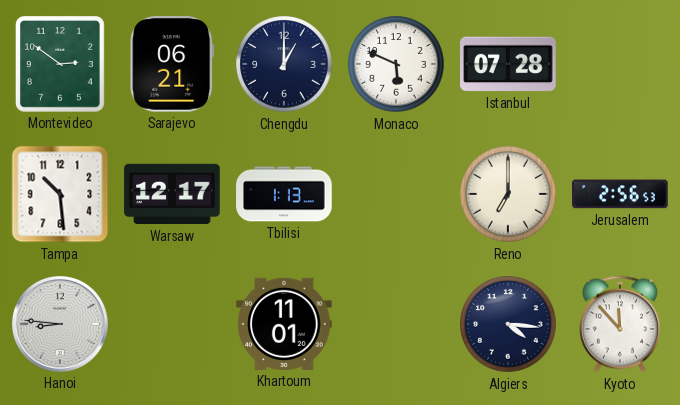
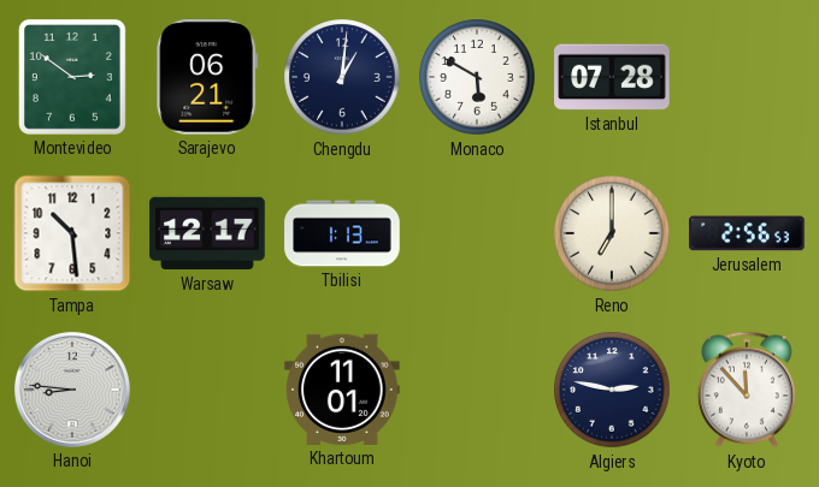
Chengdu: 1:00 -> 1:01 (342, 77)
Monaco: 5:49 -> 5:50 (477, 77)
Algiers: 4:16 -> 2:47 (612, 390)
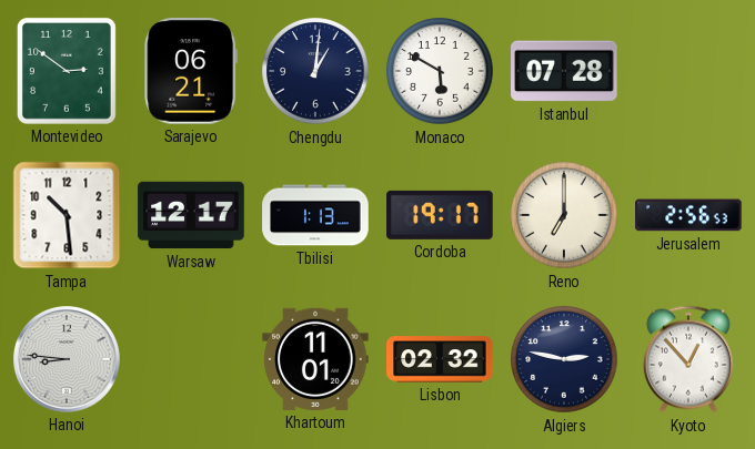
Cordoba: none -> 19:17 (440, 215)
Lisbon: none -> 02:32 (440, 359)
Kyoto: 11:53 -> 12:53 (688, 359)
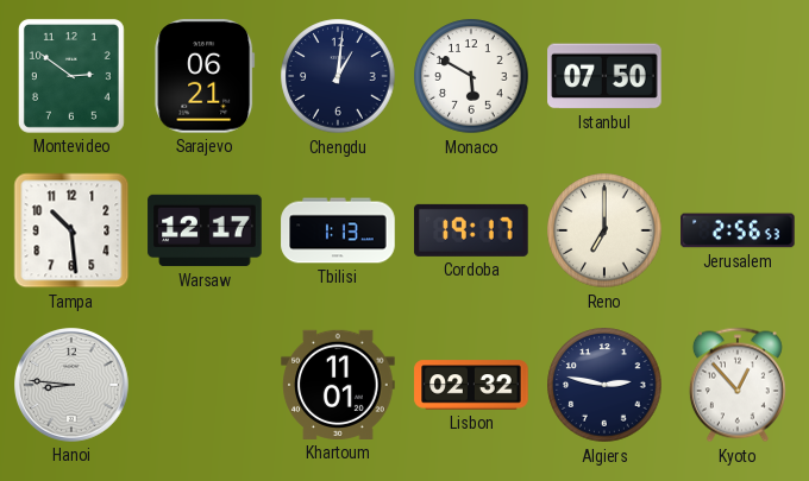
Istanbul: 07:28 -> 07:50 (604, 76)
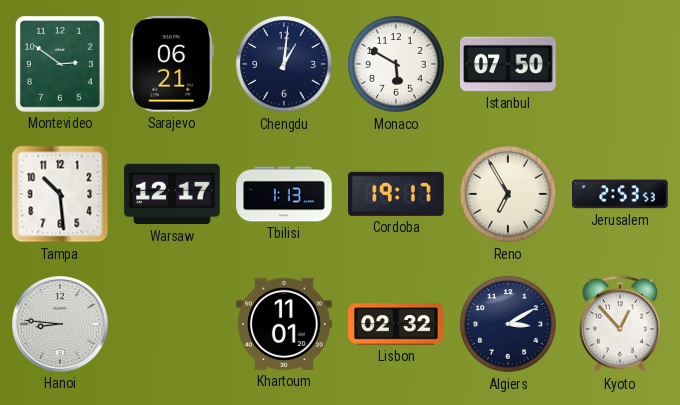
Reno: 7:00 -> 6:55 (508, 194)
Jerusalem: 2:56 -> 2:53 (620, 194)
Algiers: 2:47 -> 3:10 (508, 324)
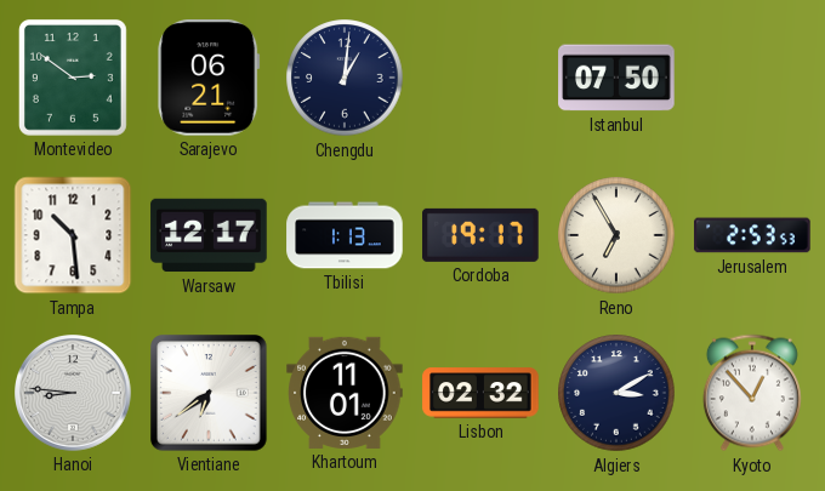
Monaco: 5:50 -> none (396, 64)
Vientiane: none -> 6:39 (209, 393)
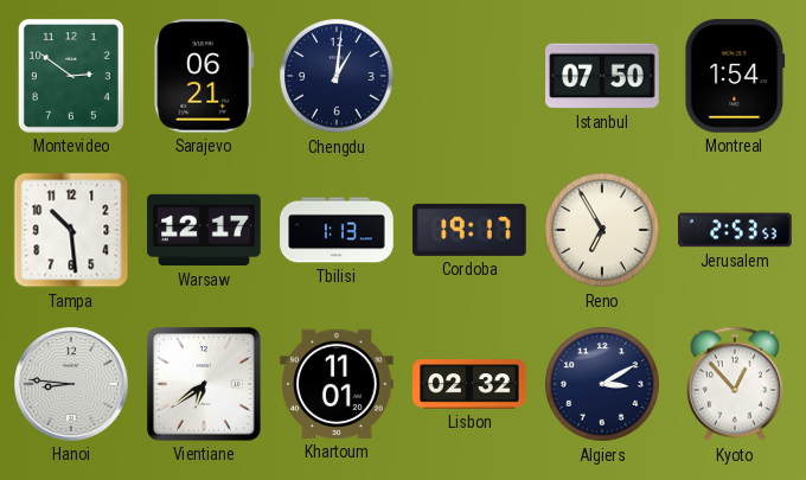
Montreal: none -> 1:54 (735, 76)
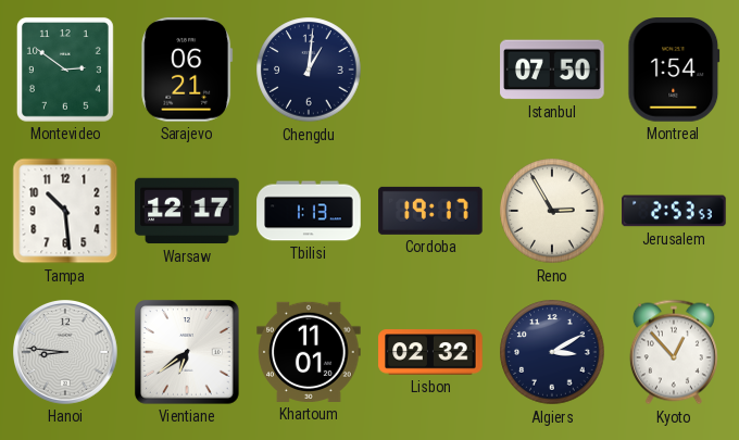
Reno: 6:55 -> 2:55 (552, 211)
